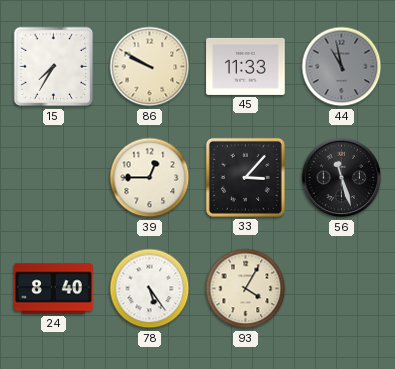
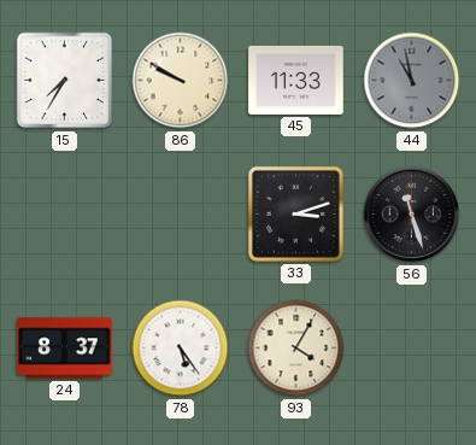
39: 12:45 -> none (150, 178)
33: 3:07 -> 3:12 (295, 213)
24: 8:40 -> 8:37 (65, 349)
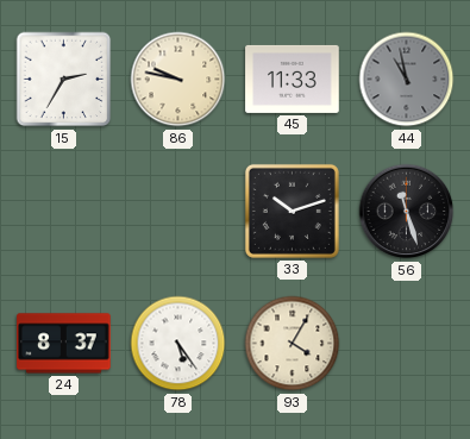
15: 7:35 -> 2:35 (64, 80)
86: 9:50 -> 9:47 (178, 80)
33: 3:12 -> 10:12 (292, 211)
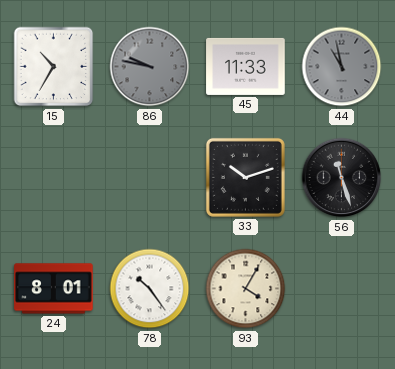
15: 2:35 -> 10:35 (54, 67)
86 dial: cream -> grey (150, 67)
24: 8:37 -> 8:01 (54, 289)
78: 5:24 -> 10:24 (150, 289)
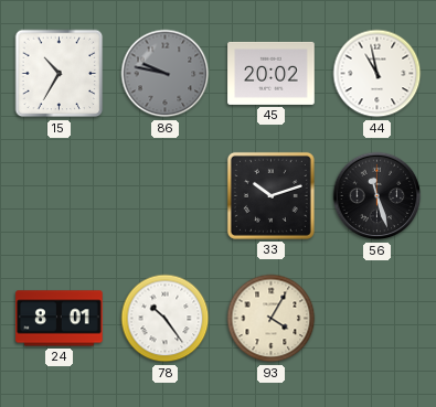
45: 11:33 -> 20:02 (272, 73)
44 dial: grey -> white (377, 74)
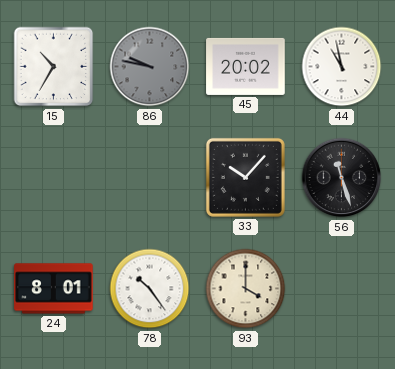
33: 10:12 -> 10:07 (245, 177)
93: 4:05 -> 4:00 (246, 289)
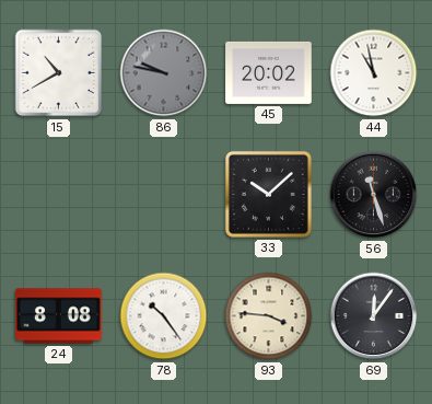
15: 10:35 -> 10:40 (59, 73)
33: 10:07 -> 10:08 (268, 194)
24: 8:01 -> 8:08 (59, 316)
93: 4:00 -> 3:46 (269, 316)
69: none -> 12:06 (374, 316)
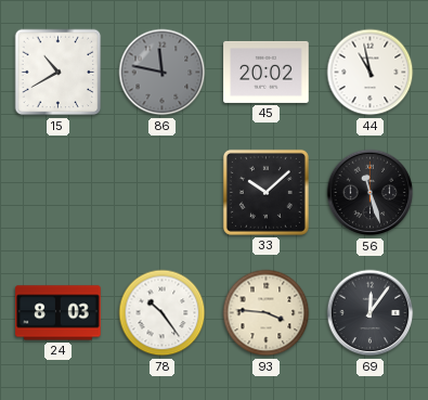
86: 9:47 -> 11:47 (163, 73)
24: 8:08 -> 8:03 (59, 313)
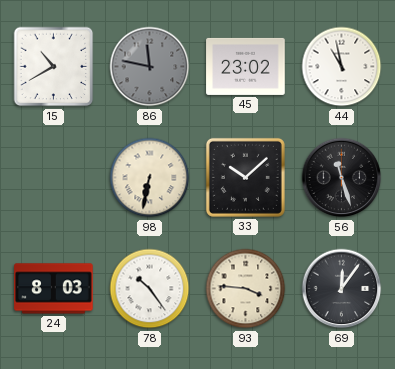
45: 20:02 -> 23:02 (246, 66)
98: none -> 6:32 (150, 178)
